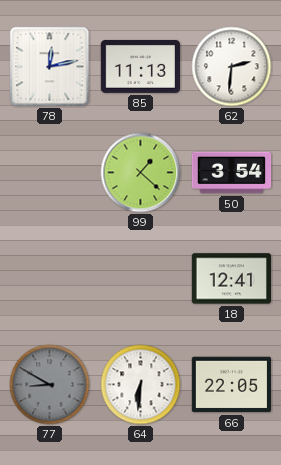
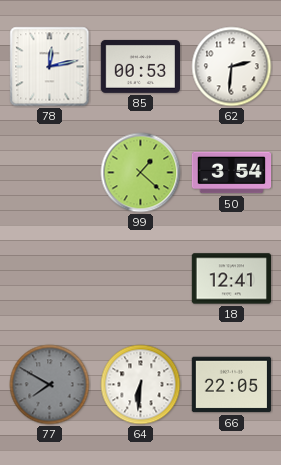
85: 11:13 -> 00:53 (140, 66)
77: 8:50 -> 7:50 (50, 385)
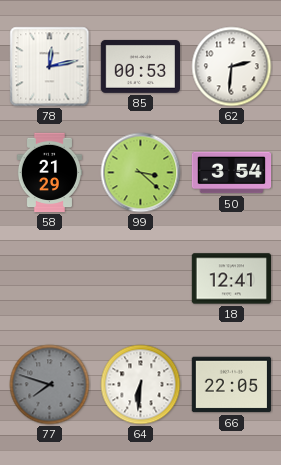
58: none -> 21:29 (49, 173)
99: 1:22 -> 3:22 (141, 173)
77: 7:50 -> 7:48 (50, 385)
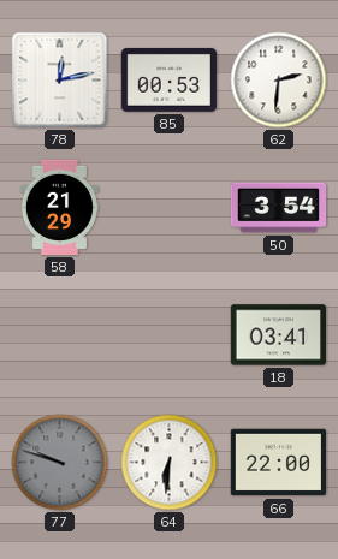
99: 3:22 -> none (141, 173)
18: 12:41 -> 03:41 (278, 335)
77: 7:48 -> 9:48 (60, 463)
66: 22:05 -> 22:00 (278, 463)
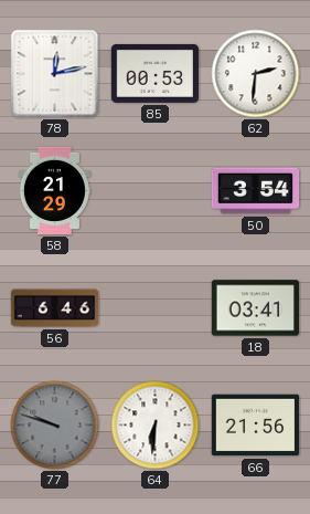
56: none -> 6:46 (55, 308)
66: 22:00 -> 21:56 (255, 426)
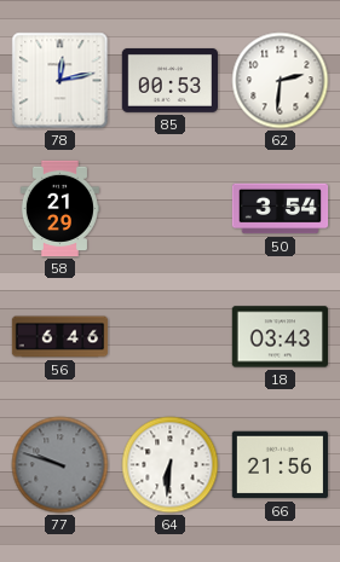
18: 03:41 -> 03:43 (280, 337)
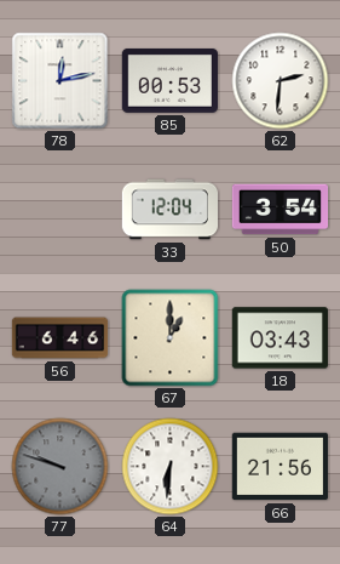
58: 21:29 -> none (59, 209)
33: none -> 12:04 (169, 210)
67: none -> 1:00 (171, 338)
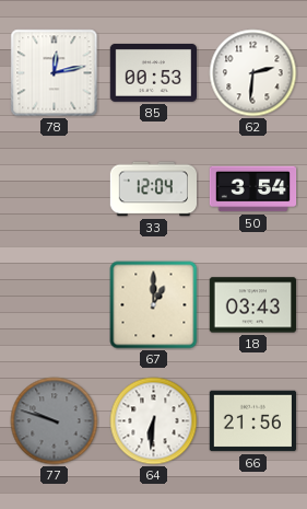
56: 6:46 -> none (60, 338)
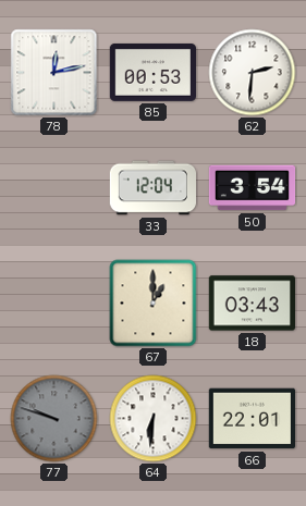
66: 21:56 -> 22:01 (252, 419)
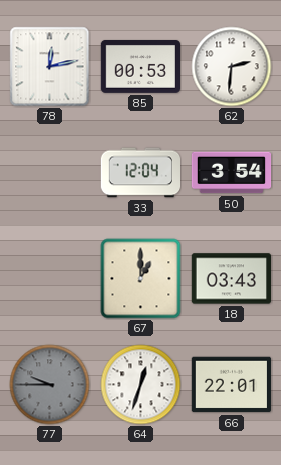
77: 9:48 -> 9:45 (50, 385)
64: 6:31 -> 12:33 (141, 385)
